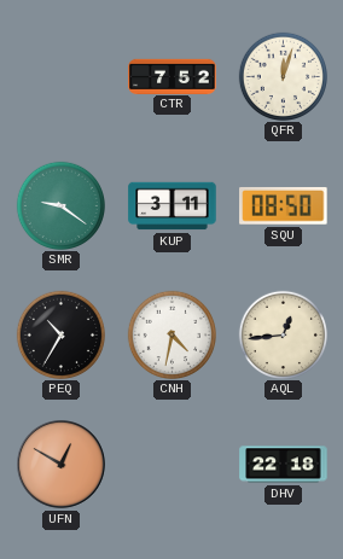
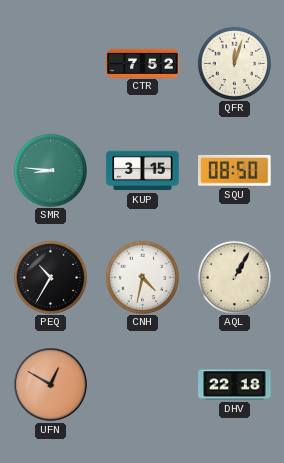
SMR: 9:21 -> 8:46 (50, 170)
KUP: 3:11 -> 3:15 (143, 171)
AQL: 12:44 -> 1:05 (234, 277)
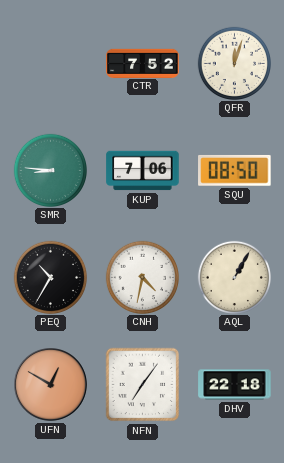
KUP: 3:15 -> 7:06 (143, 171)
NFN: none -> 7:06 (143, 385)
